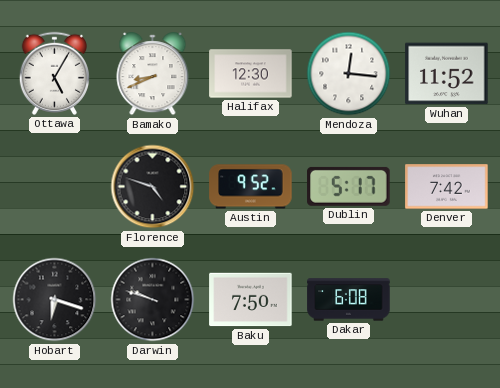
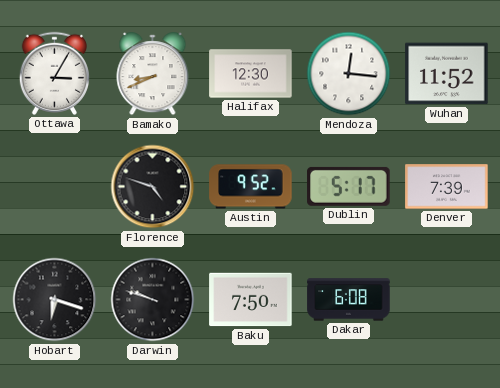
Ottawa: 5:05 -> 3:05 (54, 73)
Denver: 7:42 -> 7:39 (447, 187)
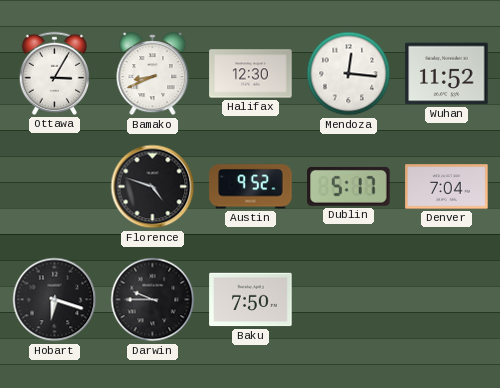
Denver: 7:39 -> 7:04 (447, 187)
Darwin: 9:48 -> 9:45 (153, 300)
Dakar: 6:08 -> none (349, 300)
